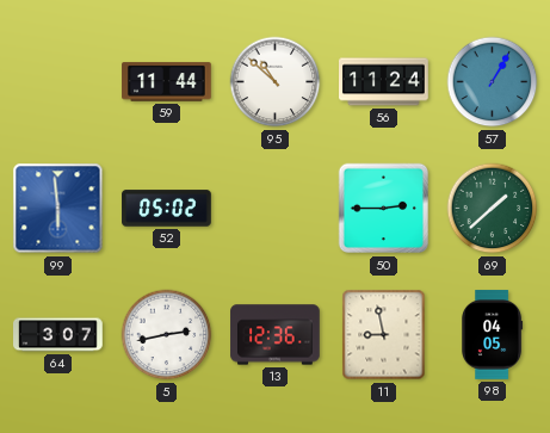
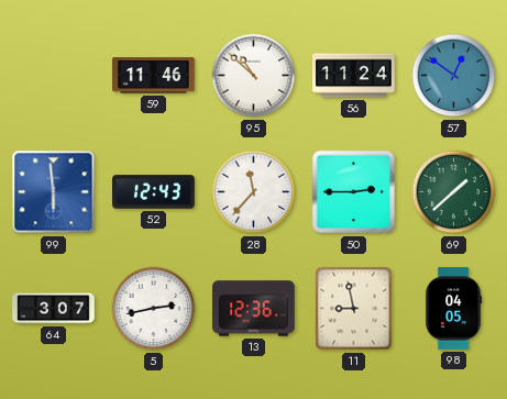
59: 11:44 -> 11:46 (154, 76)
57: 1:05 -> 12:51 (454, 76)
52: 05:02 -> 12:43 (154, 192)
28: none -> 11:37 (254, 192)
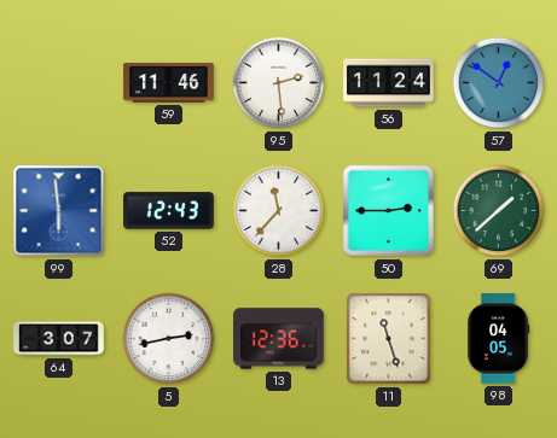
95: 10:52 -> 2:29 (279, 83)
11: 8:58 -> 11:27 (389, 339)
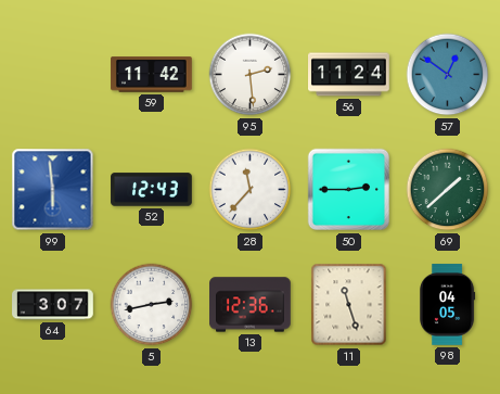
59: 11:46 -> 11:42 (152, 75)
